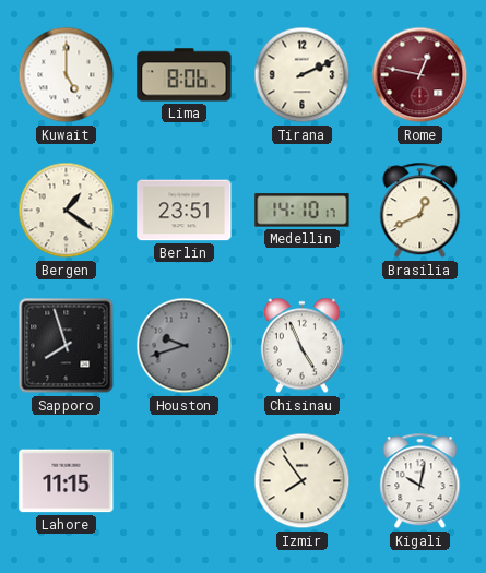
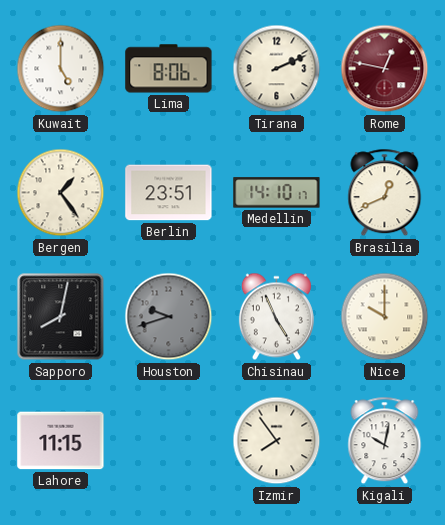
Bergen: 1:21 -> 1:24 (61, 193)
Sapporo: 7:57 -> 8:02 (61, 317)
Nice: none -> 10:00 (385, 317)
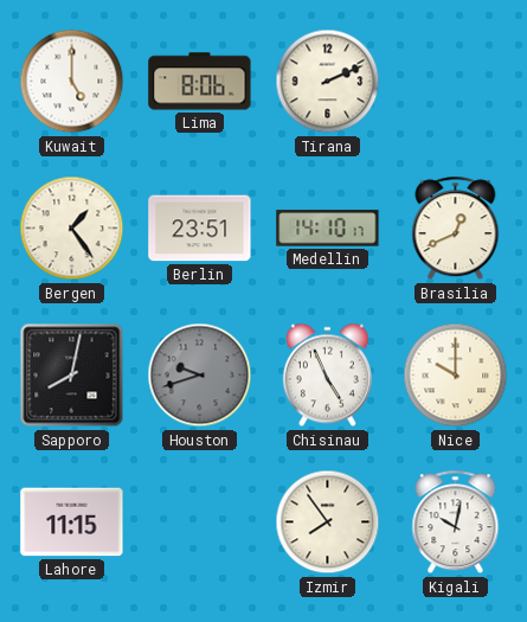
Rome: 12:47 -> none (385, 69)
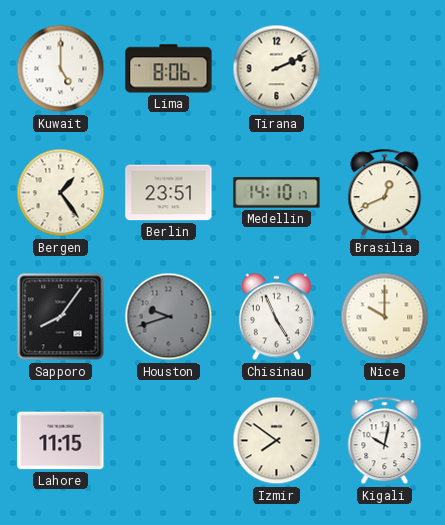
Sapporo: 8:02 -> 8:06 (61, 317)
Izmir: 7:54 -> 7:51 (277, 441)
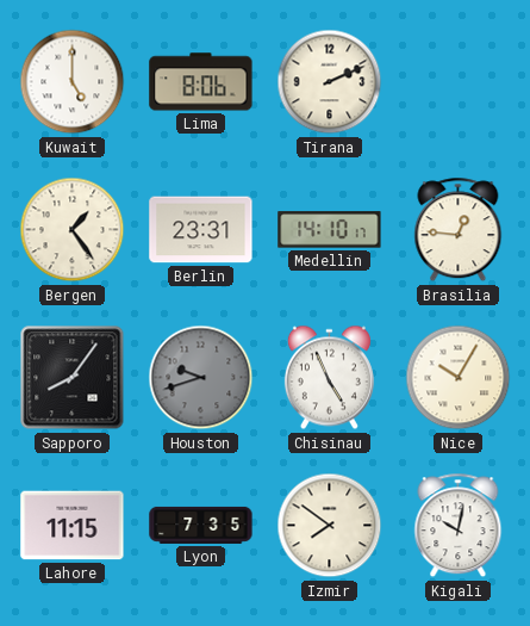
Berlin: 23:51 -> 23:31 (201, 230)
Brasilia: 12:41 -> 12:46 (459, 230)
Nice: 10:00 -> 10:05 (459, 378)
Lyon: none -> 7:35 (201, 525)
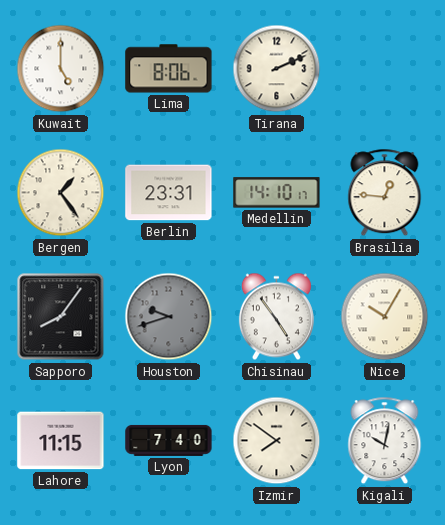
Chisinau: 4:56 -> 4:54 (276, 317)
Lyon: 7:35 -> 7:40 (169, 440)
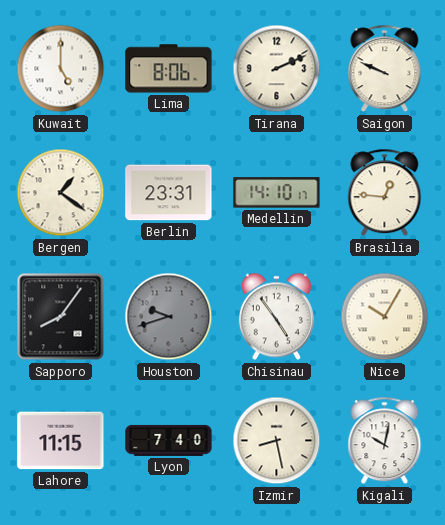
Saigon: none -> 9:49 (385, 69)
Bergen: 1:24 -> 1:21 (61, 193)
Izmir: 7:51 -> 8:28 (277, 441)
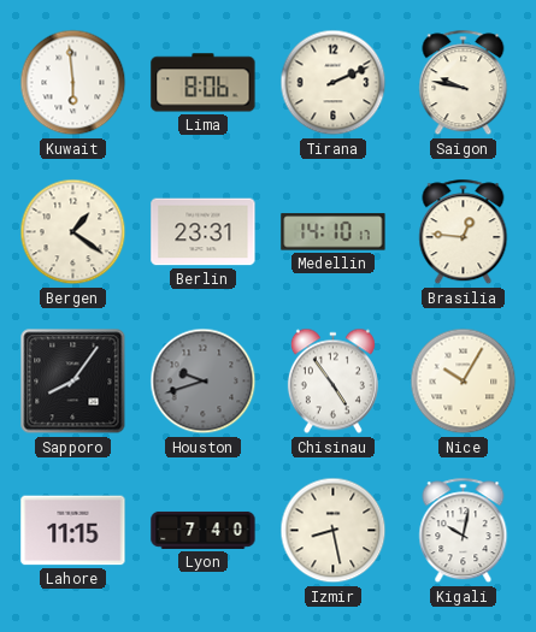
Kuwait: 5:00 -> 5:59 (73, 83)
Saigon: 9:49 -> 9:47 (464, 83)
